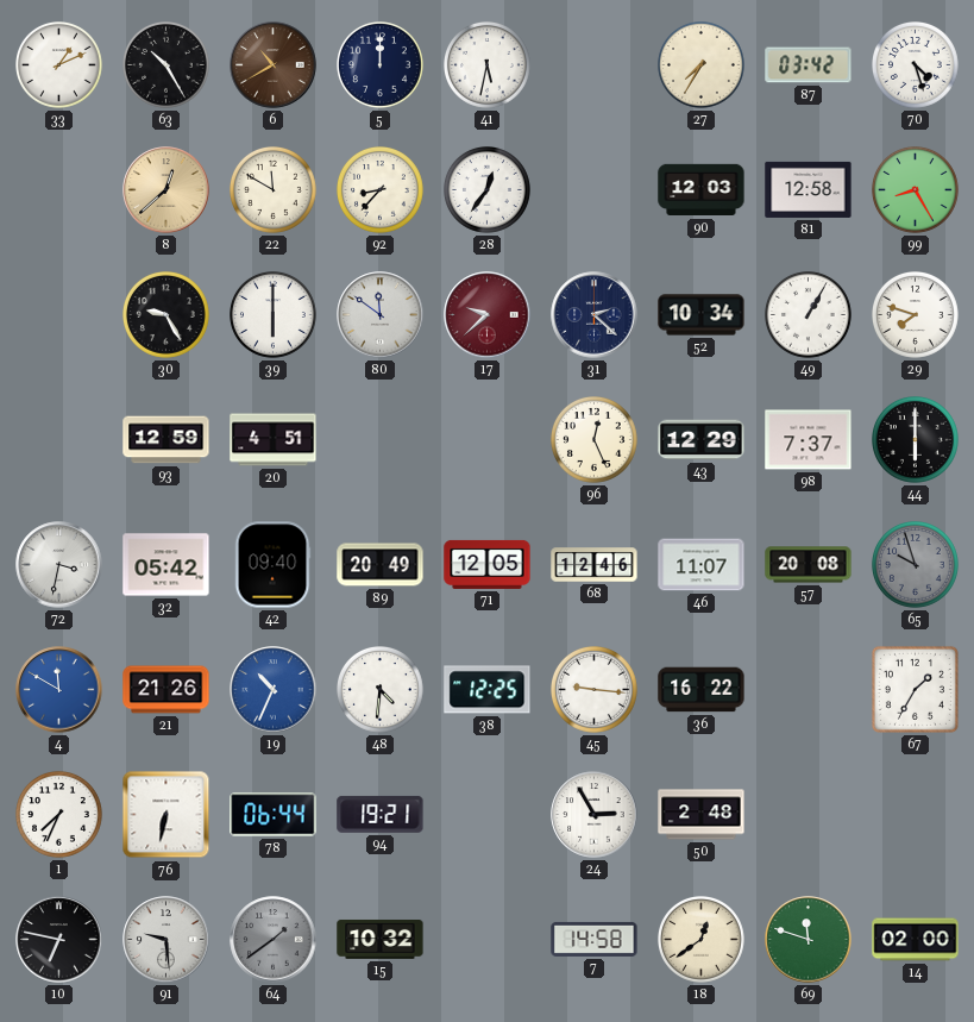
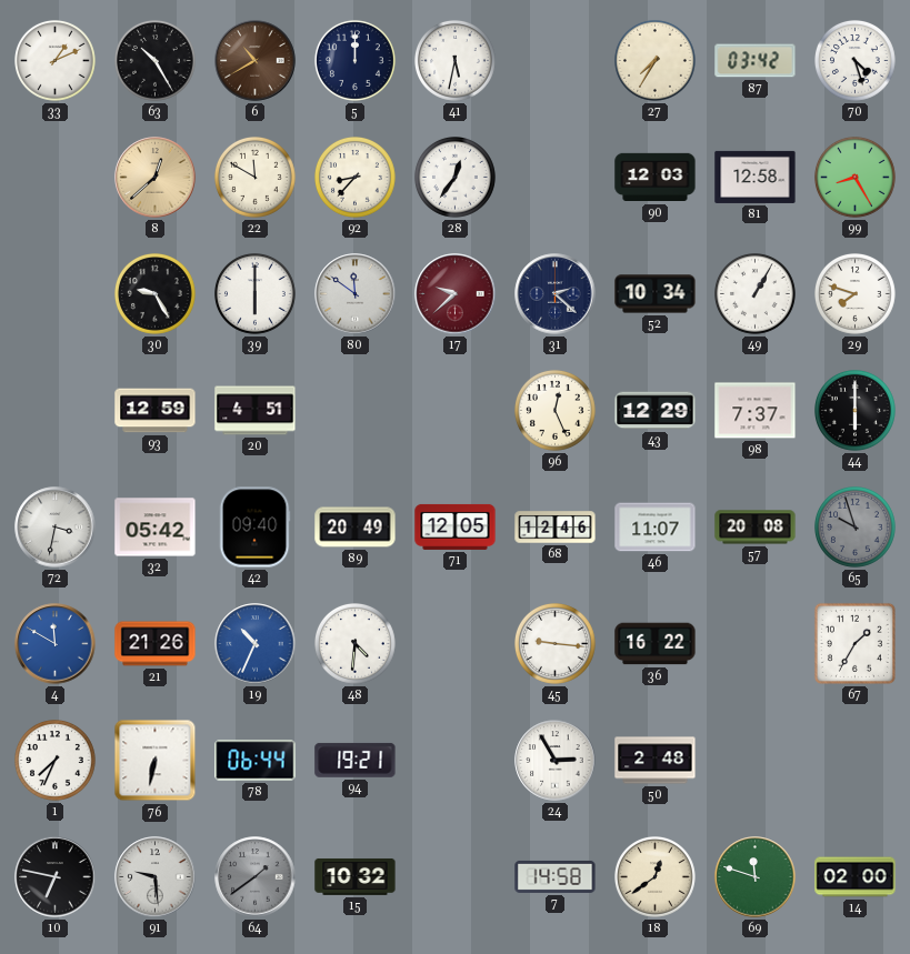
38: 12:25 -> none (488, 690)
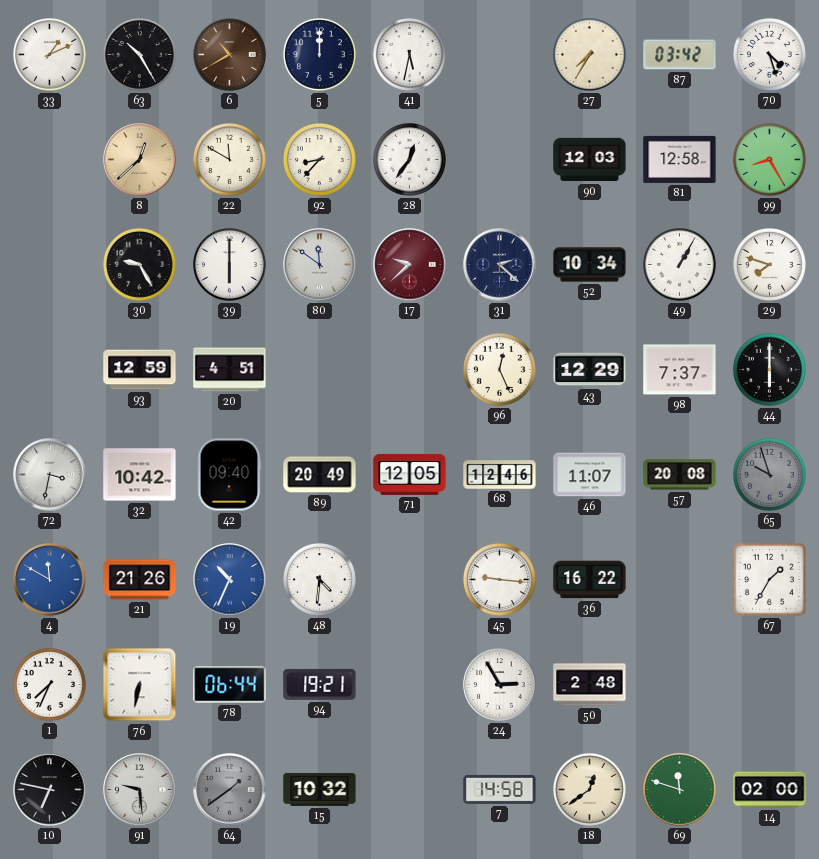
32: 05:42 -> 10:42 (140, 475)
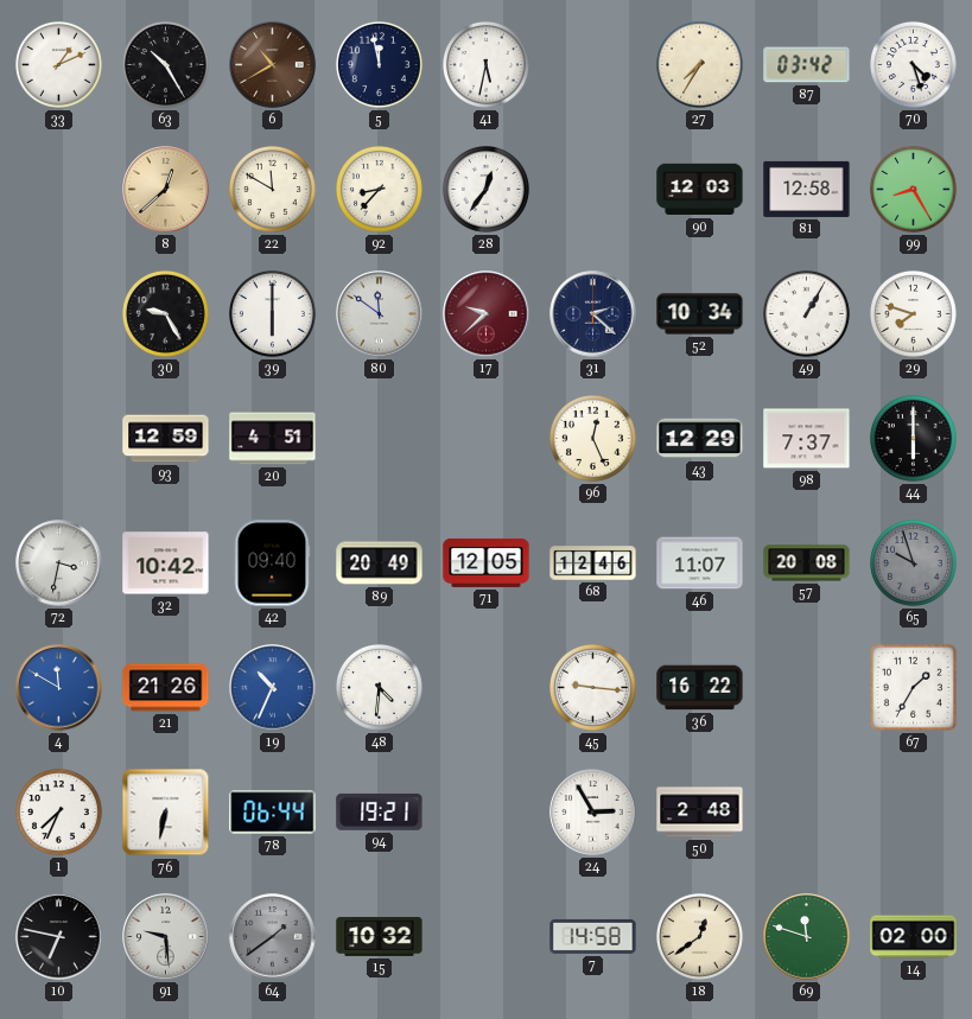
5: 12:00 -> 11:58 (380, 65)
